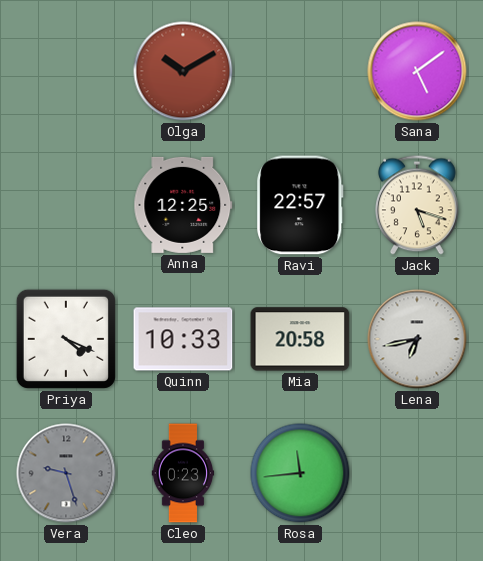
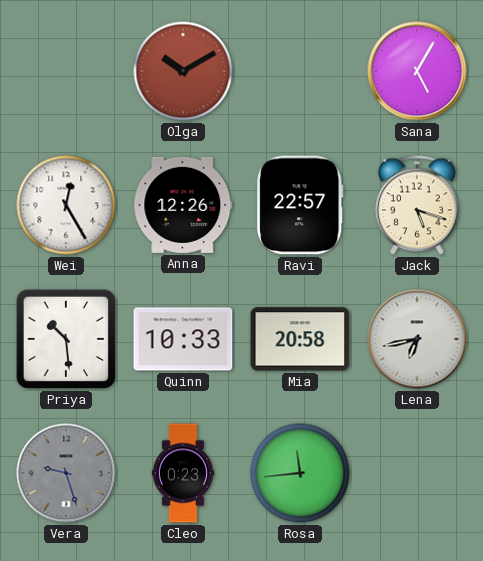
Sana: 5:09 -> 5:05 (417, 71)
Wei: none -> 12:25 (66, 205)
Anna: 12:25 -> 12:26 (183, 205)
Priya: 4:19 -> 10:29 (66, 339)
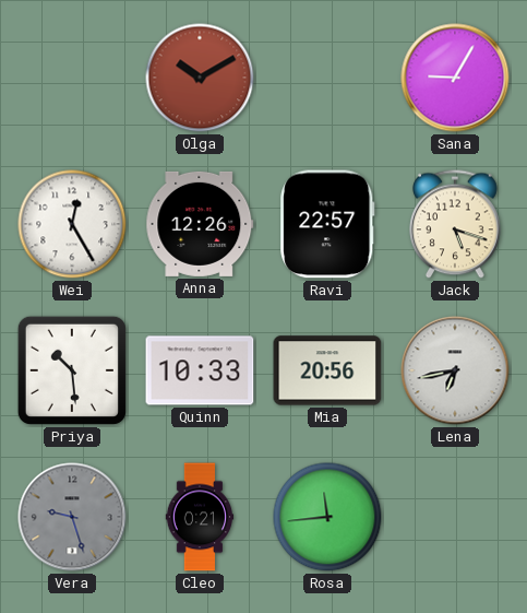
Sana: 5:05 -> 9:05 (455, 78)
Mia: 20:58 -> 20:56 (327, 370)
Cleo: 0:23 -> 0:21 (200, 517)
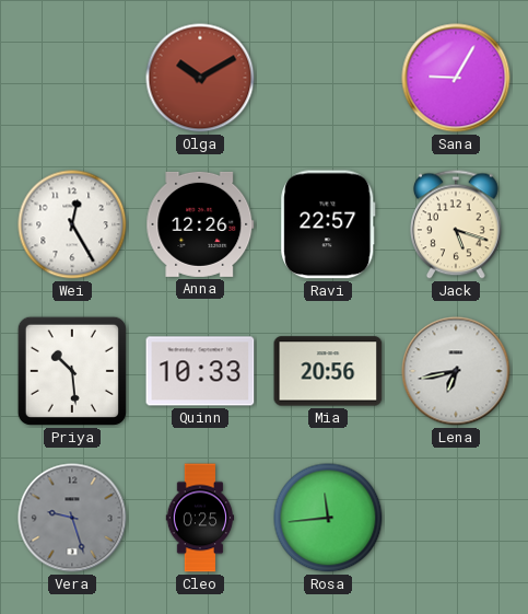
Cleo: 0:21 -> 0:25 (200, 518)
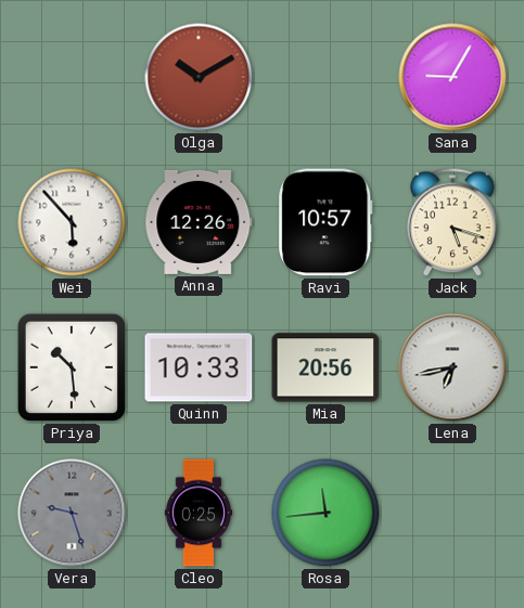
Wei: 12:25 -> 5:53 (72, 222)
Ravi: 22:57 -> 10:57 (325, 222)
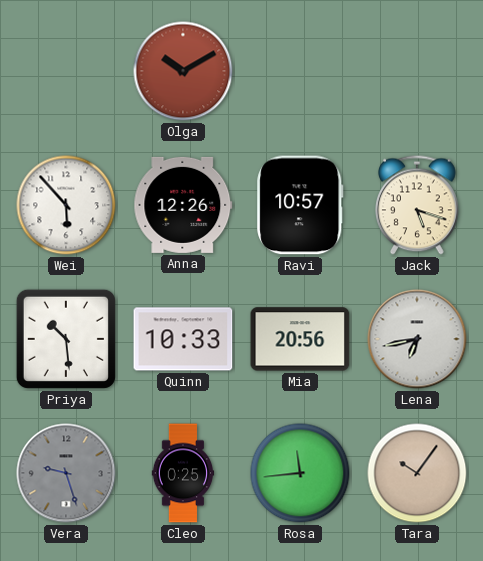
Sana: 9:05 -> none (452, 77)
Tara: none -> 10:06 (417, 473)
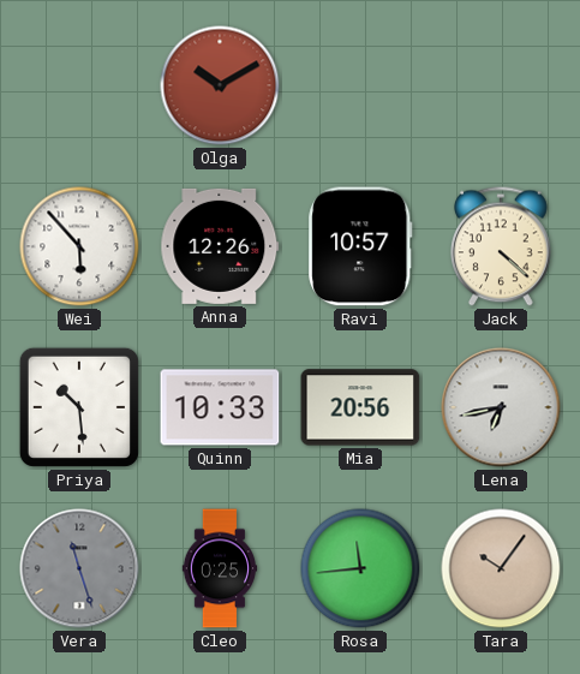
Jack: 5:18 -> 4:22 (502, 246)
Vera: 9:27 -> 11:27 (79, 568)
